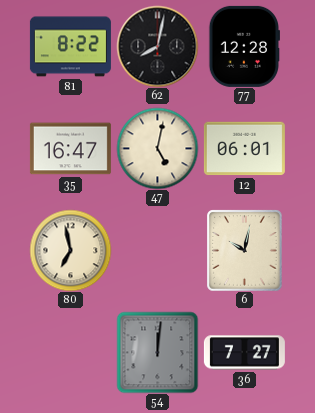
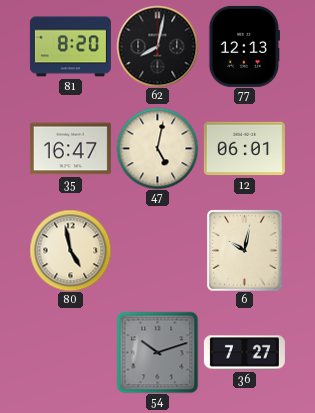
81: 8:22 -> 8:20 (70, 47)
77: 12:28 -> 12:13 (244, 46)
80: 6:58 -> 4:58 (70, 250)
54: 12:01 -> 10:12 (157, 352)
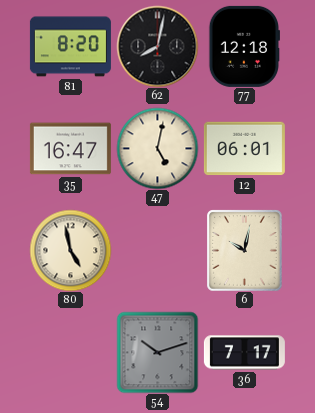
77: 12:13 -> 12:18 (244, 46)
36: 7:27 -> 7:17 (244, 353)
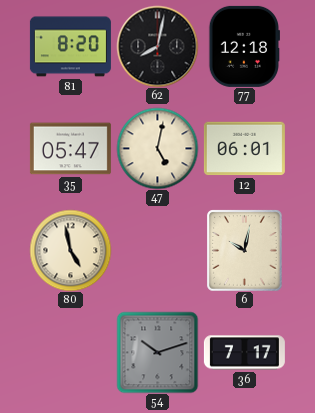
35: 16:47 -> 05:47 (70, 149)
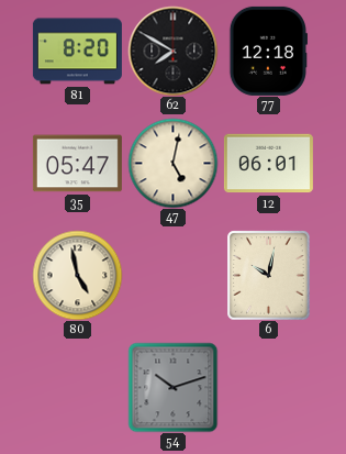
62: 8:02 -> 7:50 (172, 51)
36: 7:17 -> none (244, 353)
